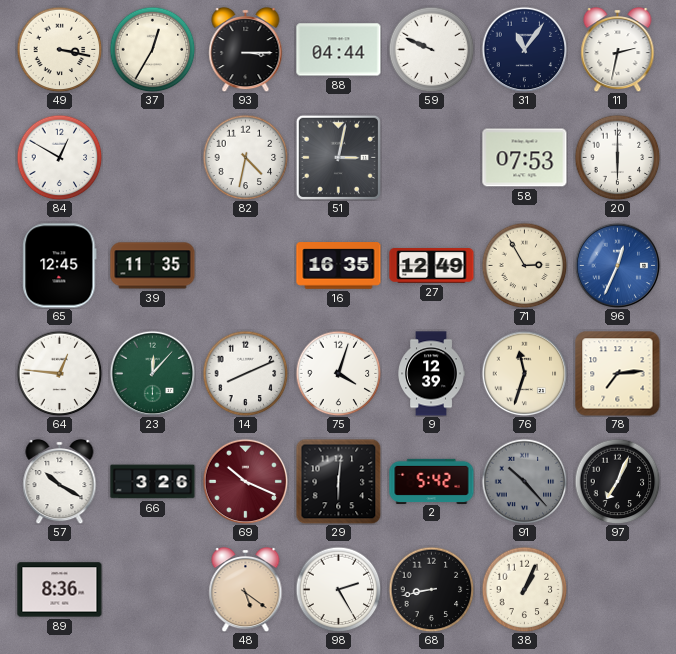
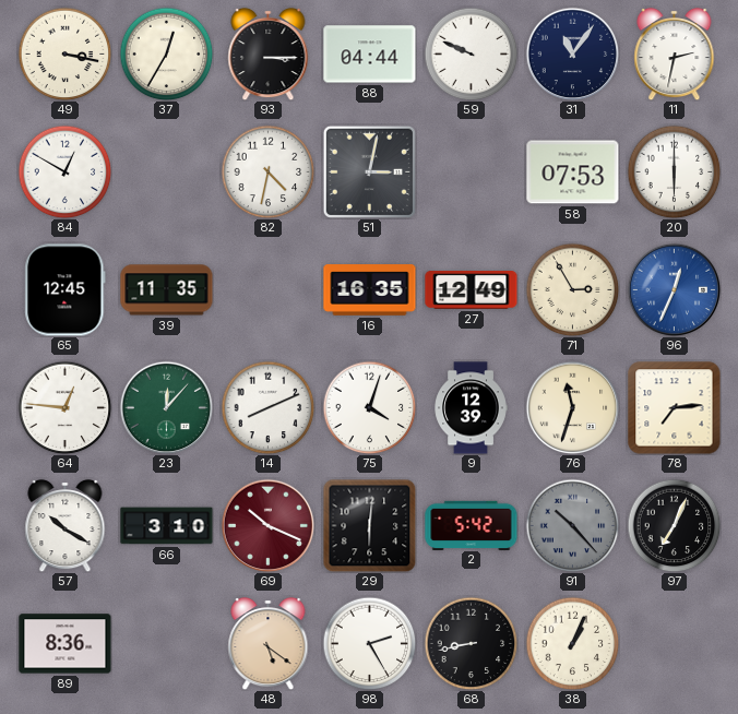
66: 3:26 -> 3:10 (167, 526)
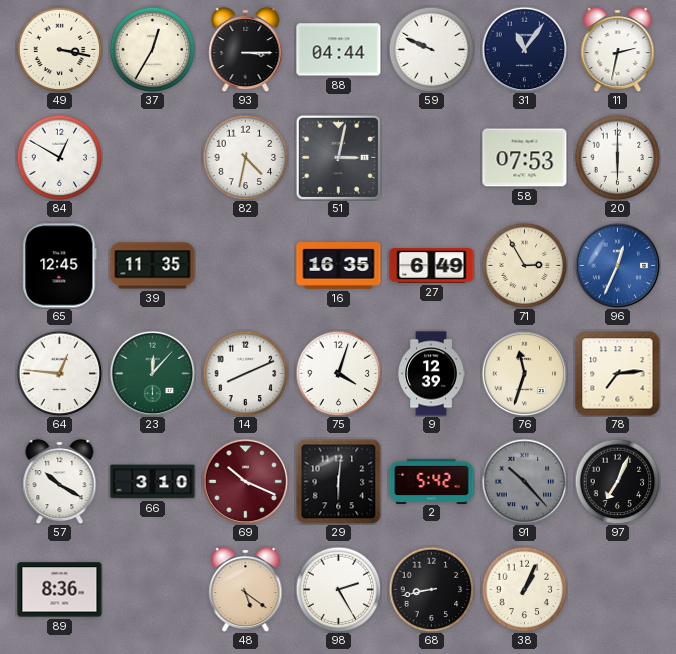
27: 12:49 -> 6:49 (432, 266)
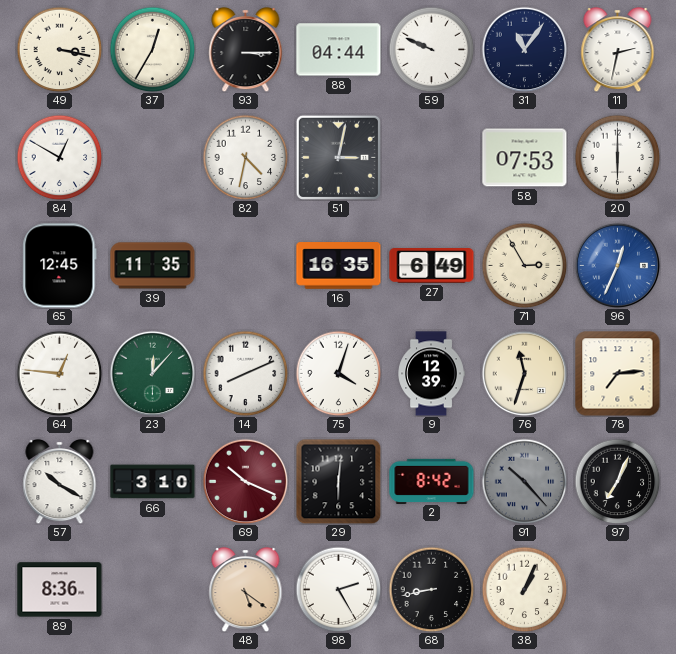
2: 5:42 -> 8:42 (432, 481)
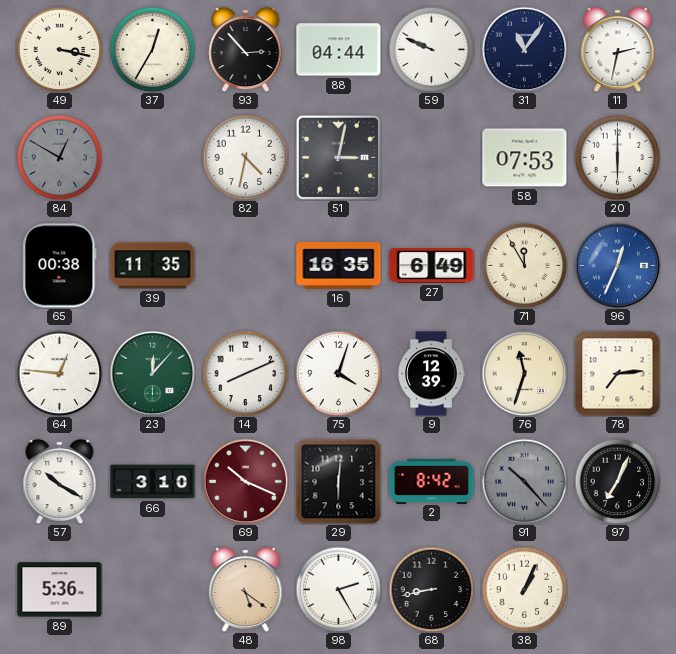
93: 3:15 -> 2:53 (246, 49)
84 dial: white -> grey (59, 157)
65: 12:45 -> 00:38 (60, 266)
71: 2:55 -> 11:55 (524, 265)
89: 8:36 -> 5:36 (60, 590)
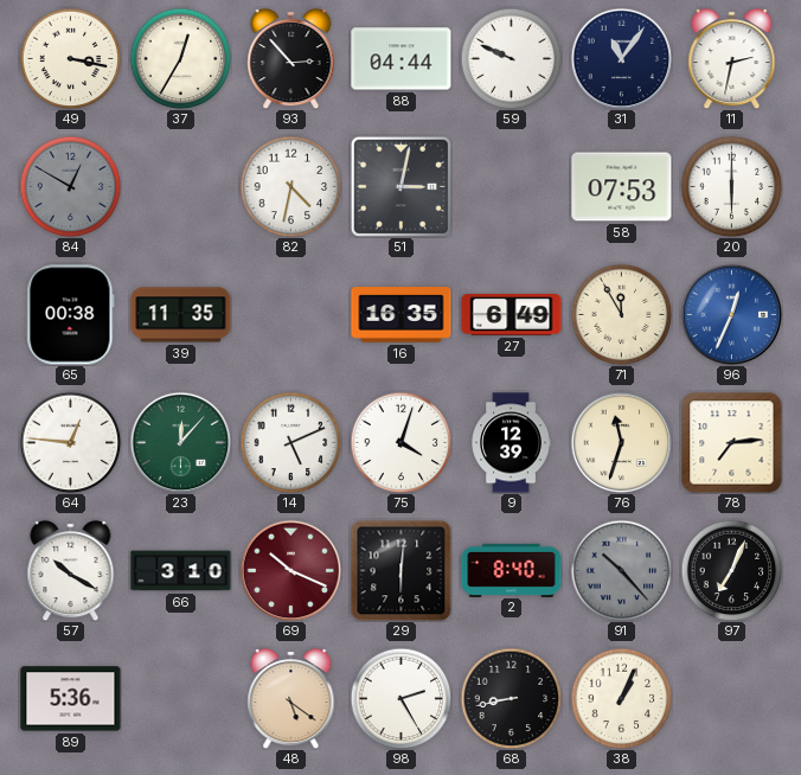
14: 8:11 -> 5:11 (290, 442)
2: 8:42 -> 8:40 (512, 570)
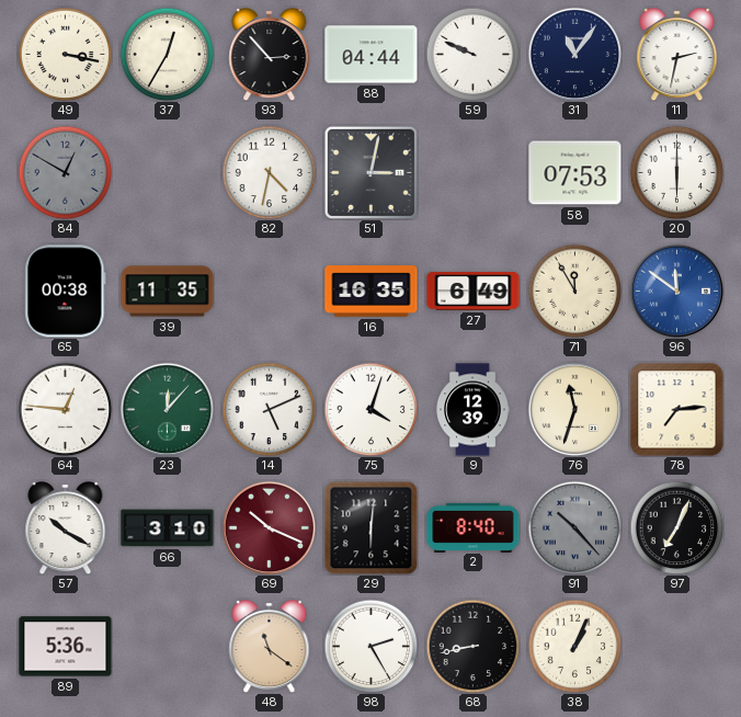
96: 12:34 -> 11:51 (676, 291)
48: 5:21 -> 11:21 (270, 646)
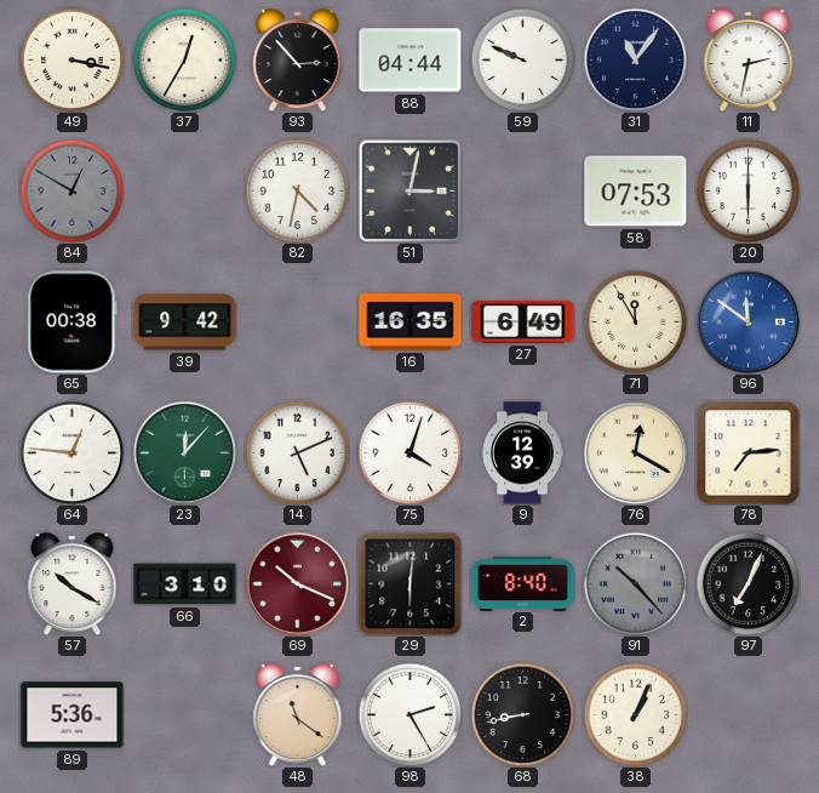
39: 11:35 -> 9:42 (185, 323)
76: 11:33 -> 12:20 (635, 452)
